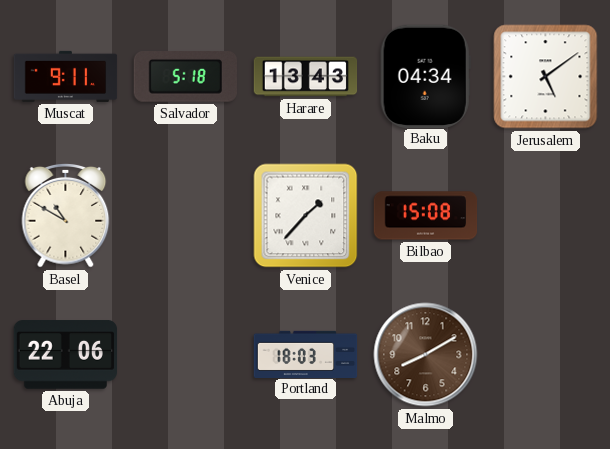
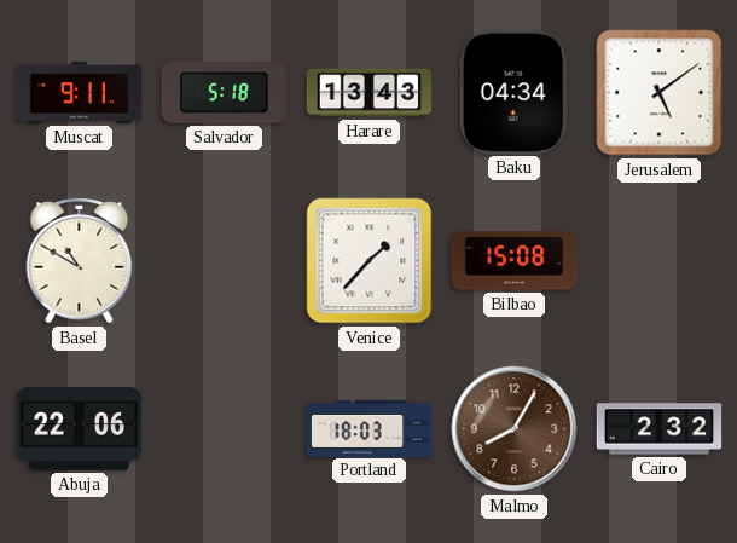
Malmo: 8:10 -> 8:05 (515, 429)
Cairo: none -> 2:32 (660, 429)
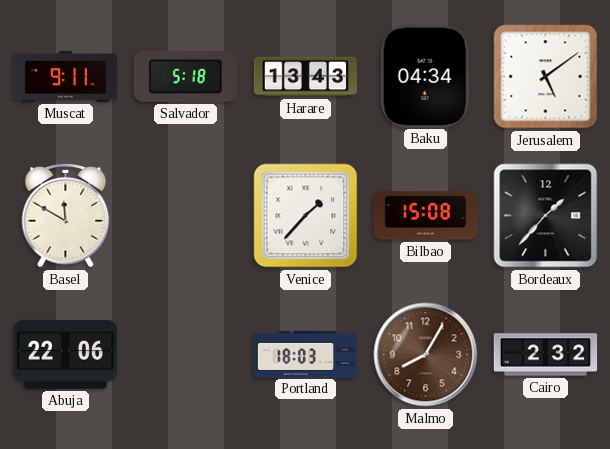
Basel: 10:50 -> 11:50 (66, 216)
Bordeaux: none -> 1:37 (546, 216)
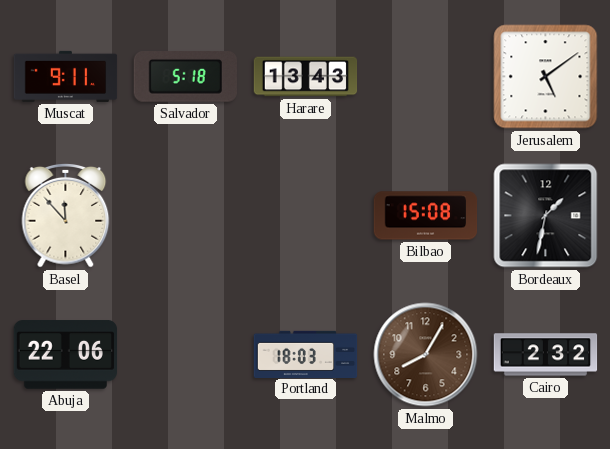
Baku: 04:34 -> none (425, 76)
Basel: 11:50 -> 11:53 (66, 216)
Venice: 1:37 -> none (306, 216)
Bordeaux: 1:37 -> 1:32 (546, 216)
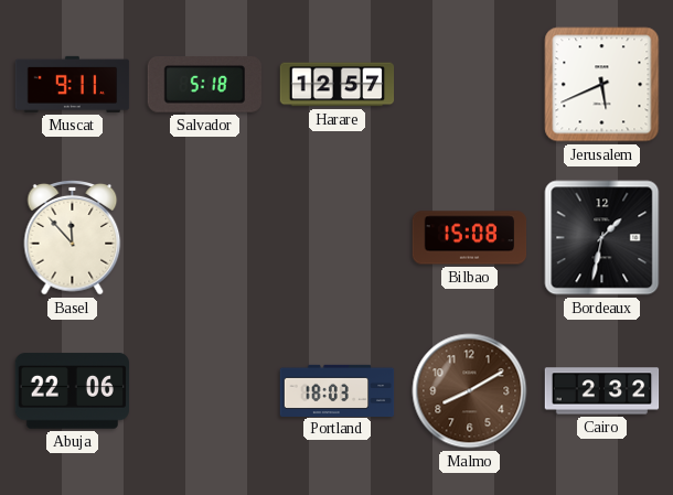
Harare: 13:43 -> 12:57 (338, 85)
Jerusalem: 5:09 -> 5:41 (602, 85)
Malmo: 8:05 -> 8:10 (470, 391)
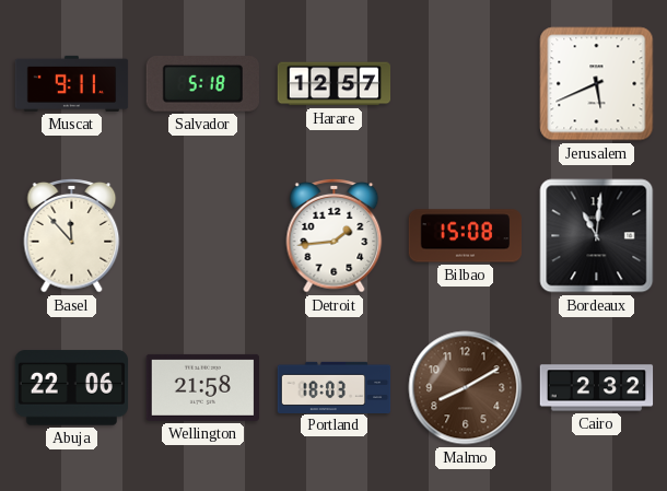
Detroit: none -> 1:44 (335, 236)
Bordeaux: 1:32 -> 11:01 (597, 236)
Wellington: none -> 21:58 (202, 387)
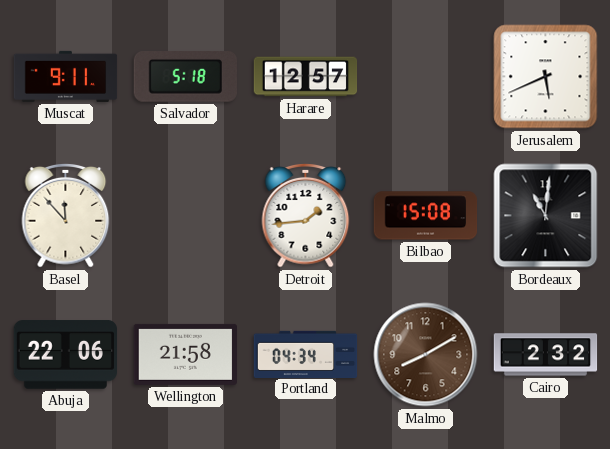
Portland: 18:03 -> 04:34 (306, 354)
